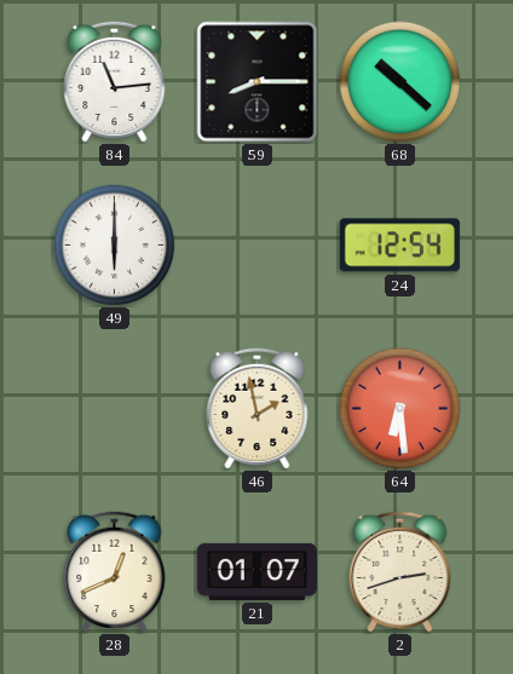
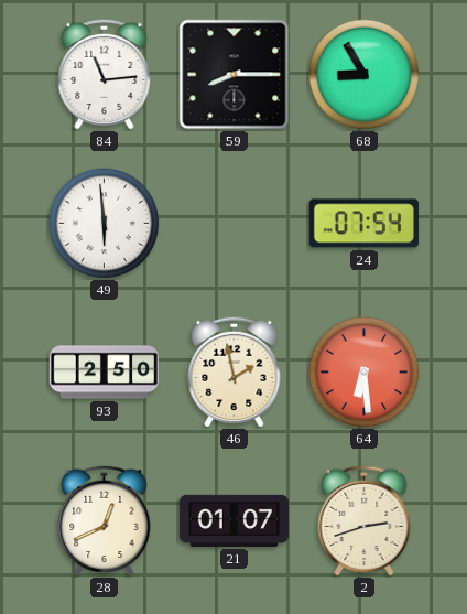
68: 10:22 -> 8:55 (365, 75)
49: 6:00 -> 5:59 (105, 224)
24: 12:54 -> 07:54 (363, 224)
93: none -> 2:50 (105, 373)
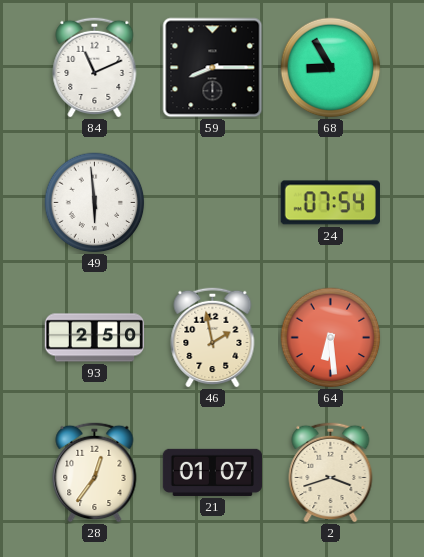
84: 11:14 -> 11:11 (95, 67)
28: 12:41 -> 12:36 (95, 472)
2: 2:42 -> 3:42 (331, 472)
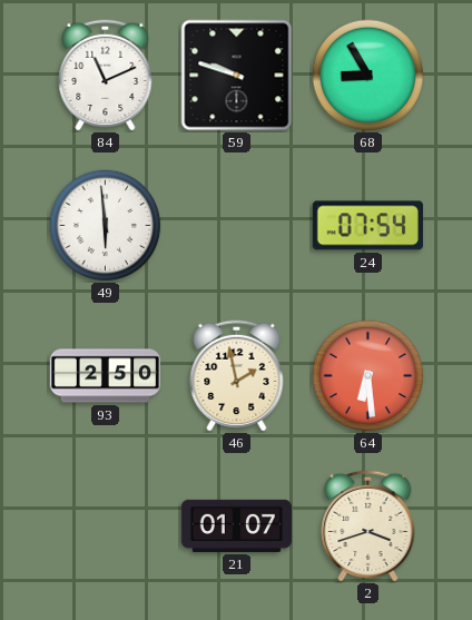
59: 8:15 -> 9:48 (237, 76)
28: 12:36 -> none (95, 472)
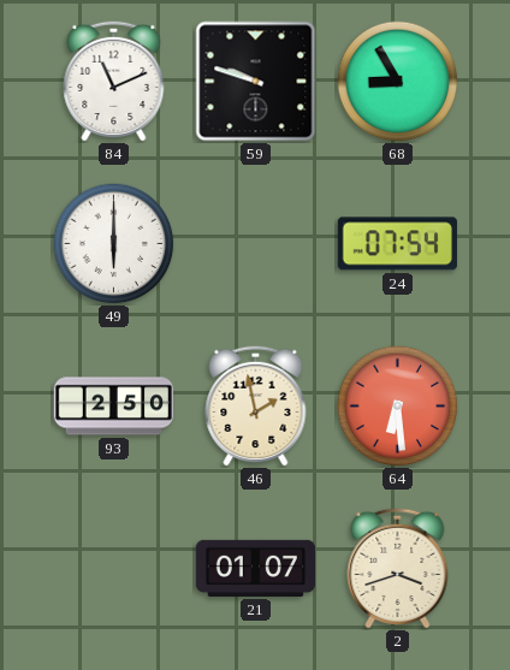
49: 5:59 -> 6:00 (114, 244)
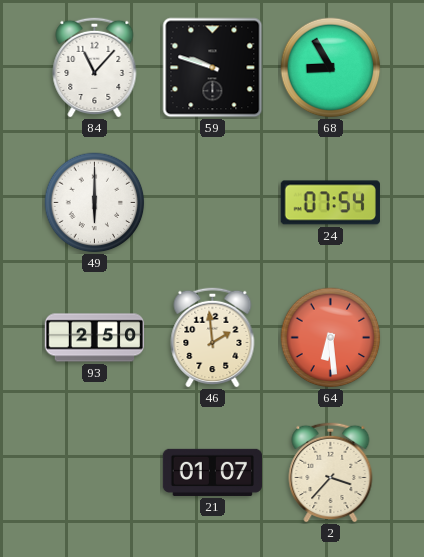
84: 11:11 -> 11:07 (95, 67)
46: 1:58 -> 1:59 (213, 337)
2: 3:42 -> 3:37 (331, 472)
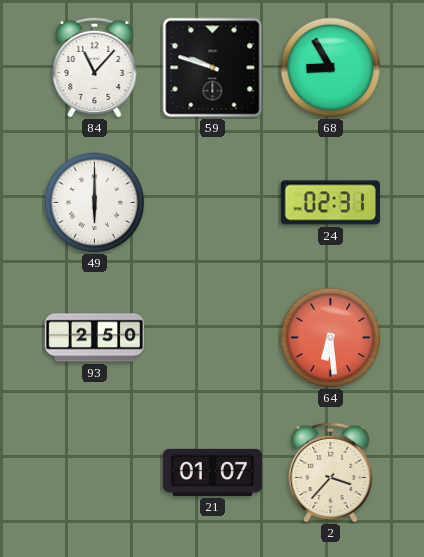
24: 07:54 -> 02:31 (330, 203)
46: 1:59 -> none (213, 337)
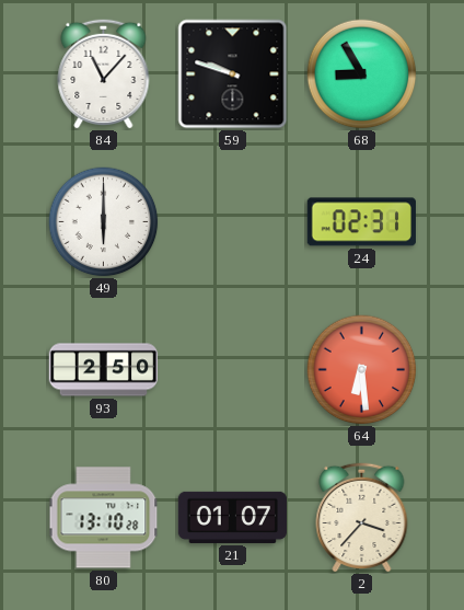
80: none -> 13:10 (104, 518)
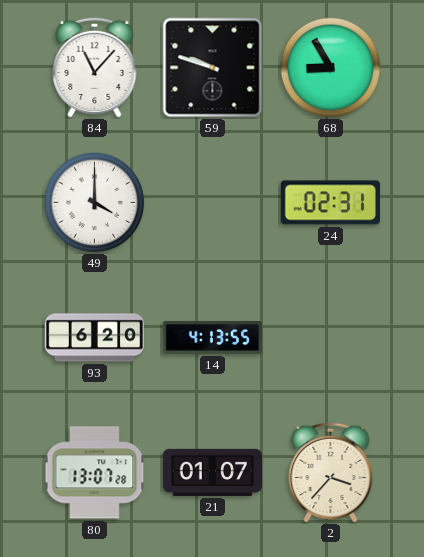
49: 6:00 -> 4:00 (95, 203)
93: 2:50 -> 6:20 (95, 338)
14: none -> 4:13 (212, 337)
64: 6:29 -> none (362, 370)
80: 13:10 -> 13:07 (95, 473)
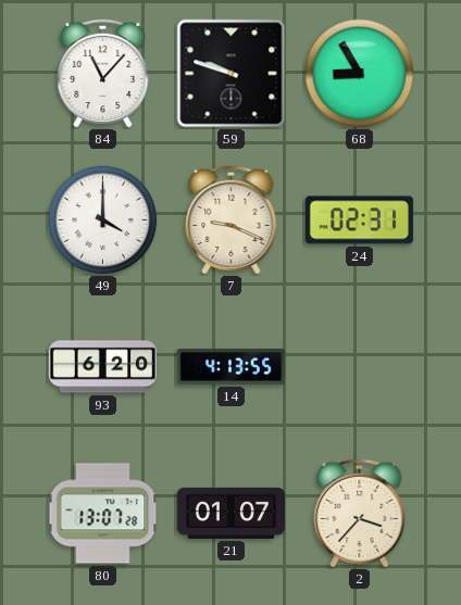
7: none -> 9:19 (232, 219)
